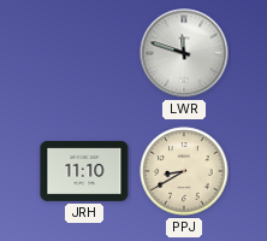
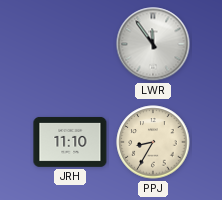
LWR: 11:48 -> 11:54 (153, 44)
PPJ: 8:40 -> 8:35 (153, 142)
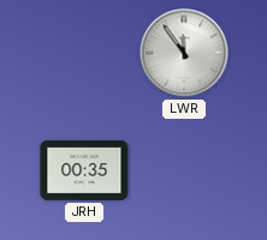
JRH: 11:10 -> 00:35 (84, 170)
PPJ: 8:35 -> none (153, 142)
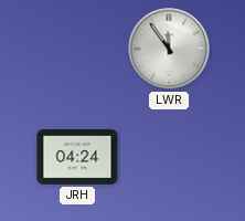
JRH: 00:35 -> 04:24 (77, 157)
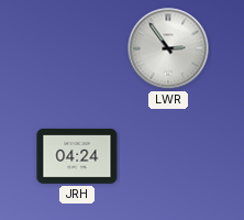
LWR: 11:54 -> 2:54 (168, 48)
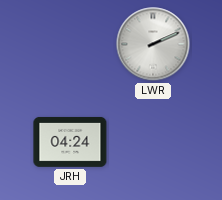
LWR: 2:54 -> 2:11 (153, 44)
